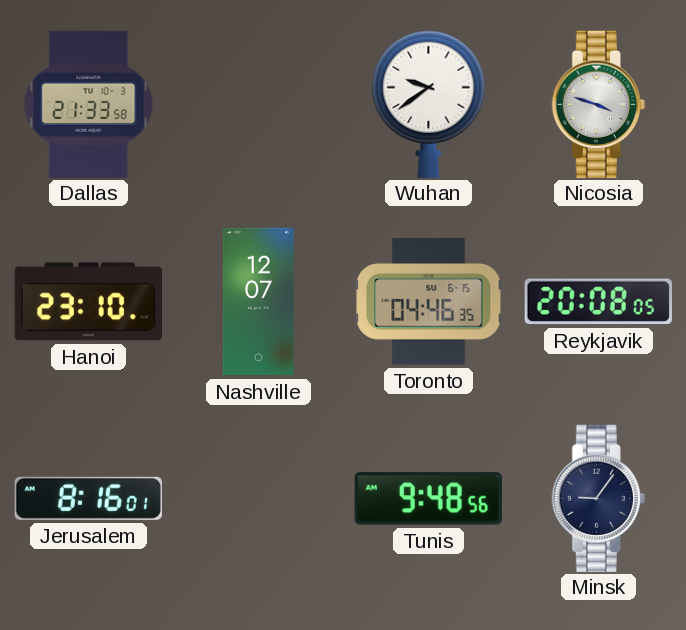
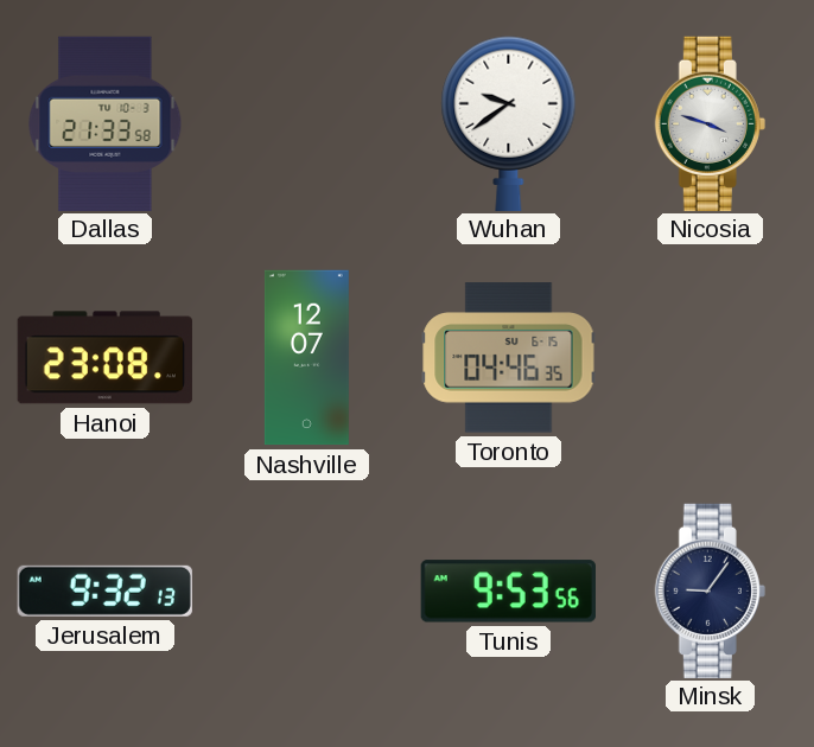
Hanoi: 23:10 -> 23:08 (104, 358)
Reykjavik: 20:08 -> none (598, 302)
Jerusalem: 8:16 -> 9:32 (104, 590)
Tunis: 9:48 -> 9:53 (508, 592)
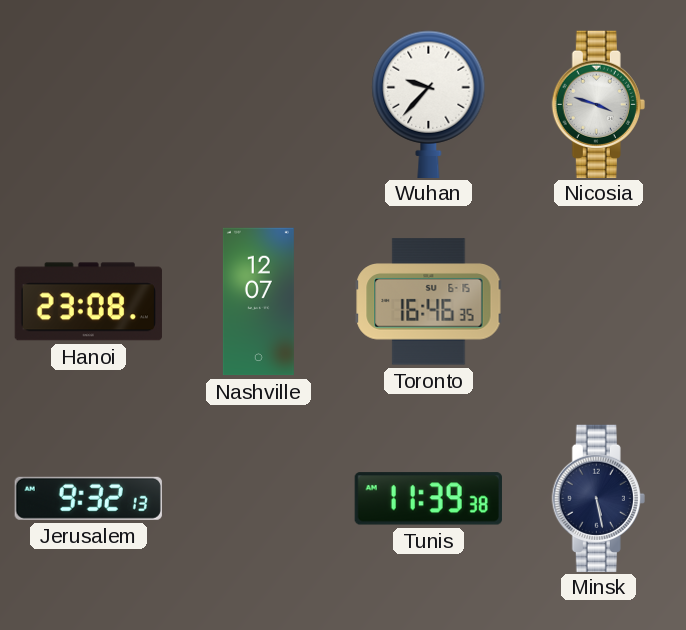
Dallas: 21:33 -> none (106, 123)
Wuhan: 9:39 -> 9:37 (429, 104)
Toronto: 04:46 -> 16:46 (429, 302)
Tunis: 9:53 -> 11:39 (428, 499)
Minsk: 9:06 -> 5:28 (598, 498)
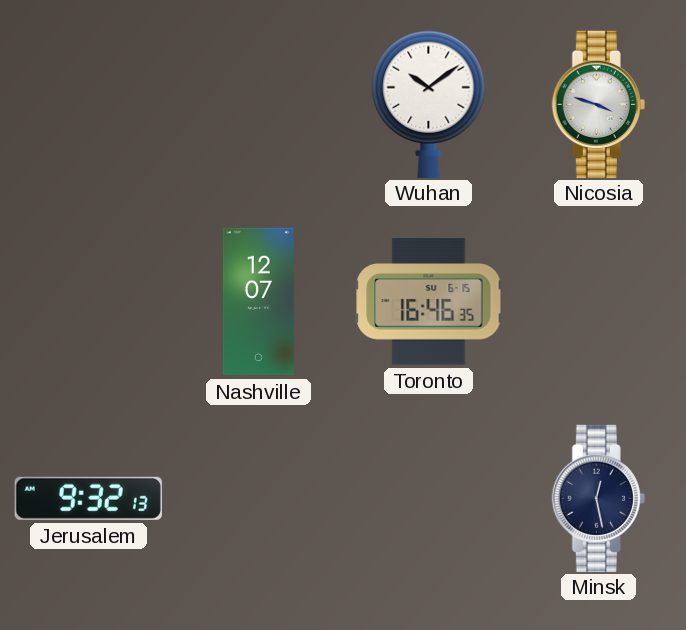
Wuhan: 9:37 -> 10:09 (429, 104)
Hanoi: 23:08 -> none (88, 302)
Tunis: 11:39 -> none (428, 499)
Minsk: 5:28 -> 12:28 (598, 498)
